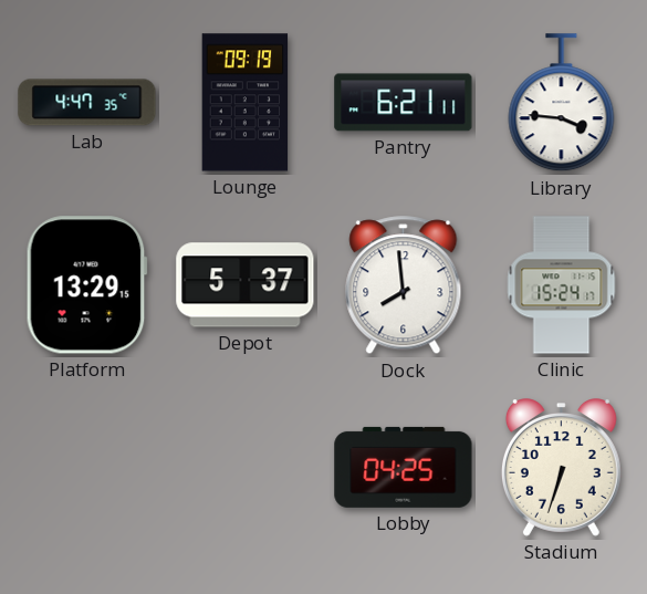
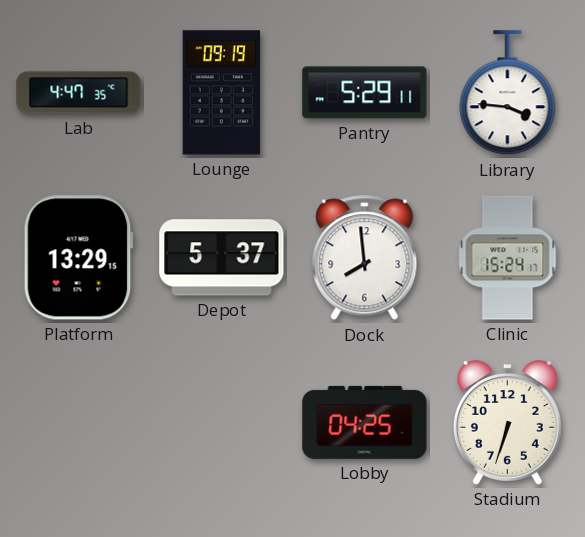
Pantry: 6:21 -> 5:29 (365, 93)
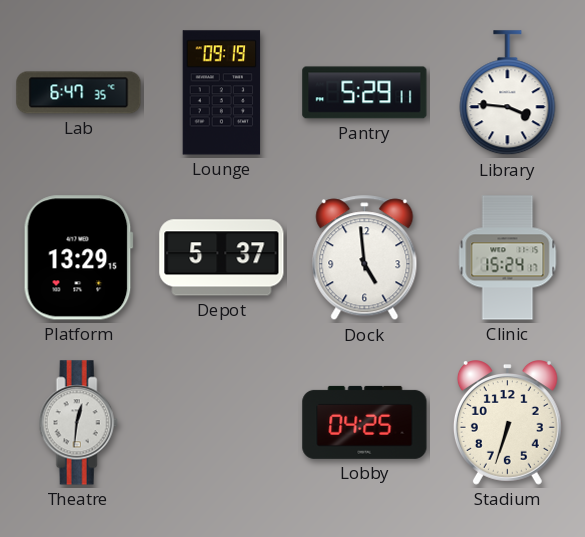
Lab: 4:47 -> 6:47 (79, 93)
Dock: 7:59 -> 4:59 (365, 258)
Theatre: none -> 12:31 (78, 423)
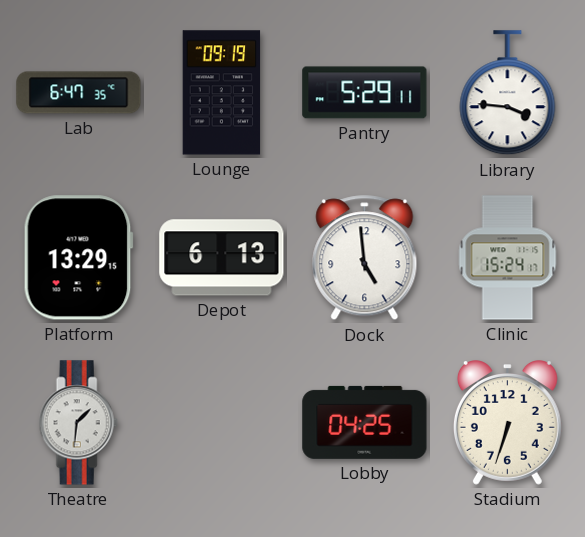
Depot: 5:37 -> 6:13 (222, 258)
Theatre: 12:31 -> 1:31 (78, 423)
